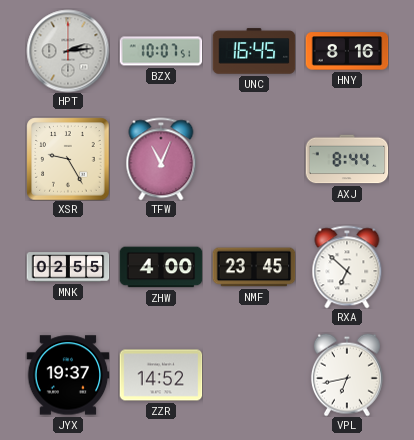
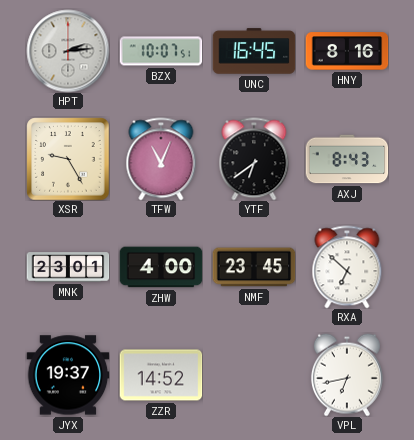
YTF: none -> 6:39 (254, 159)
AXJ: 8:44 -> 8:43 (347, 159)
MNK: 02:55 -> 23:01 (68, 267)
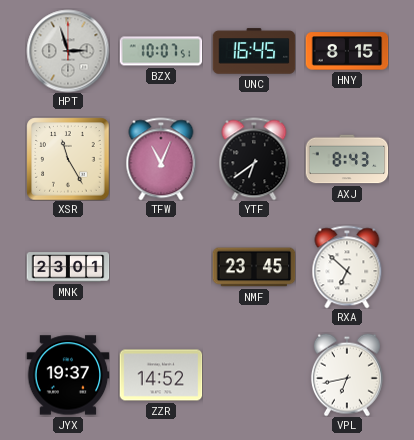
HPT: 2:14 -> 2:57 (68, 51)
HNY: 8:16 -> 8:15 (347, 51)
XSR: 9:25 -> 11:25 (68, 159)
ZHW: 4:00 -> none (161, 267)
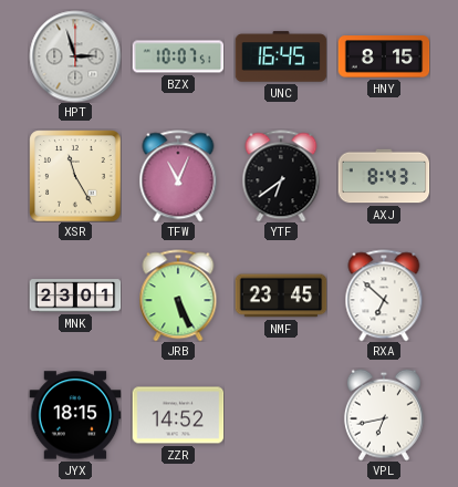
JRB: none -> 5:26 (178, 296)
JYX: 19:37 -> 18:15 (75, 415)
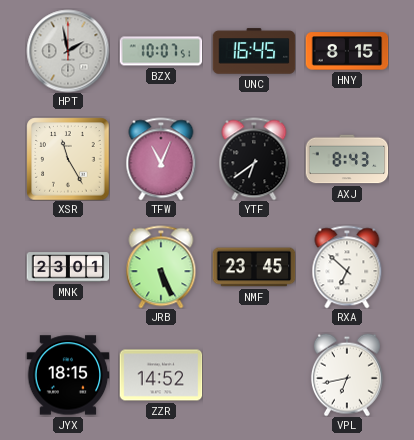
HPT: 2:57 -> 1:58 (68, 51)
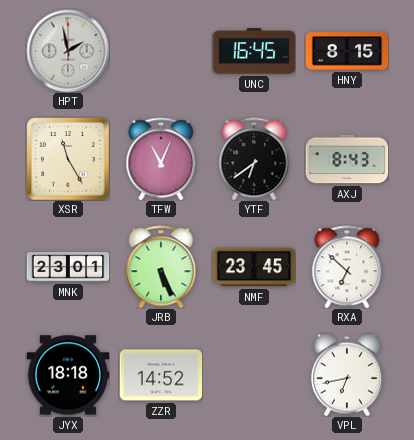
BZX: 10:07 -> none (161, 51)
JYX: 18:15 -> 18:18 (68, 375)
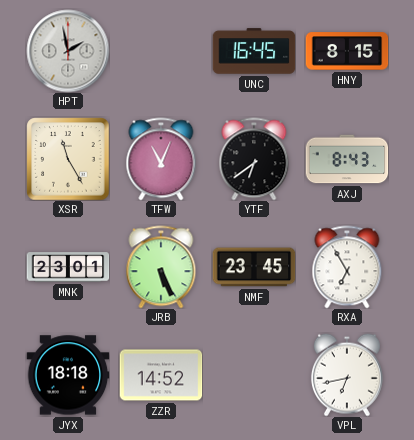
RXA: 6:52 -> 6:55 (347, 267)
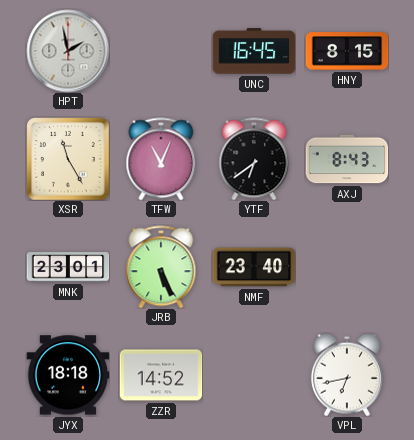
NMF: 23:45 -> 23:40 (254, 267)
RXA: 6:55 -> none (347, 267)
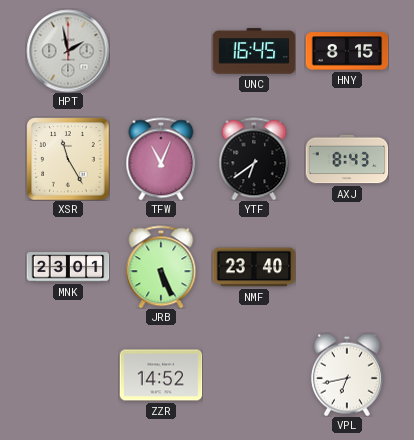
JYX: 18:18 -> none (68, 375)
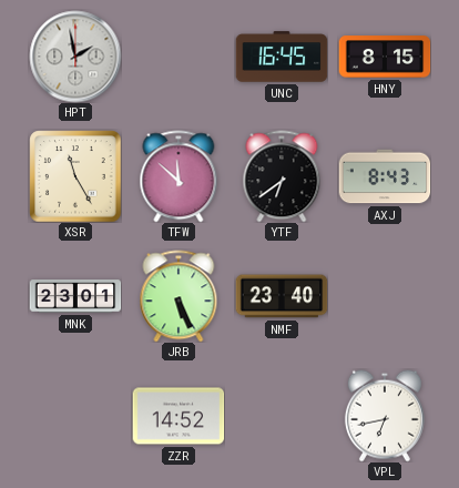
TFW: 11:04 -> 11:52 (178, 176)
